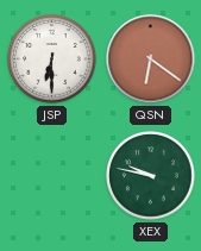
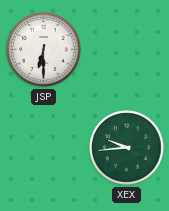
QSN: 6:21 -> none (151, 59)
XEX: 9:47 -> 9:44 (127, 148)
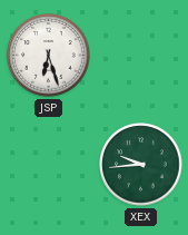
JSP: 6:30 -> 6:27 (49, 56)
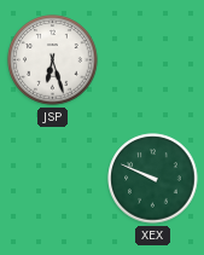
XEX: 9:44 -> 9:49 (153, 179)
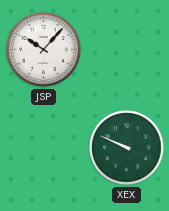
JSP: 6:27 -> 10:07 (44, 50)
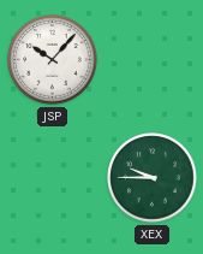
XEX: 9:49 -> 9:45 (153, 178)
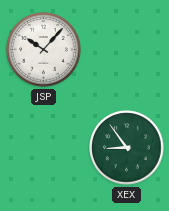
XEX: 9:45 -> 8:54 (127, 148)
